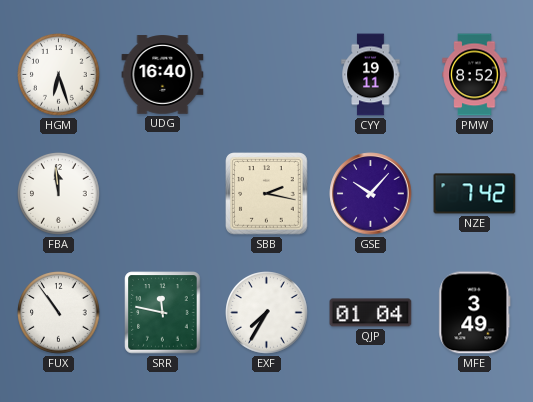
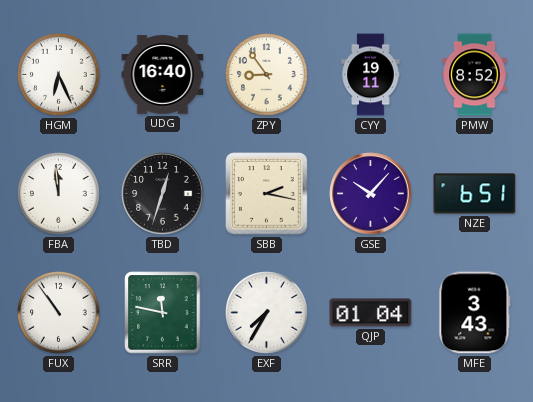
HGM: 6:27 -> 6:26 (59, 75)
ZPY: none -> 8:54 (267, 75)
TBD: none -> 12:33 (163, 194)
NZE: 7:42 -> 6:51 (475, 194)
MFE: 3:49 -> 3:43 (475, 313)
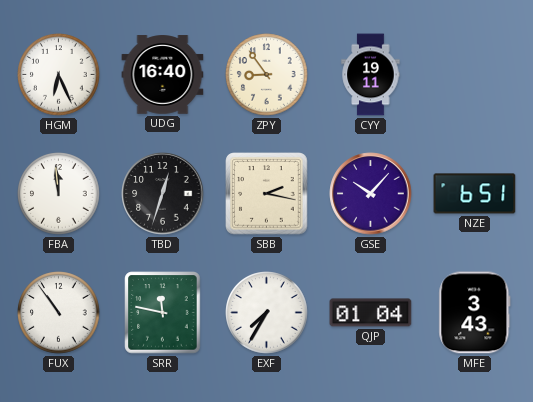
PMW: 8:52 -> none (475, 75)
